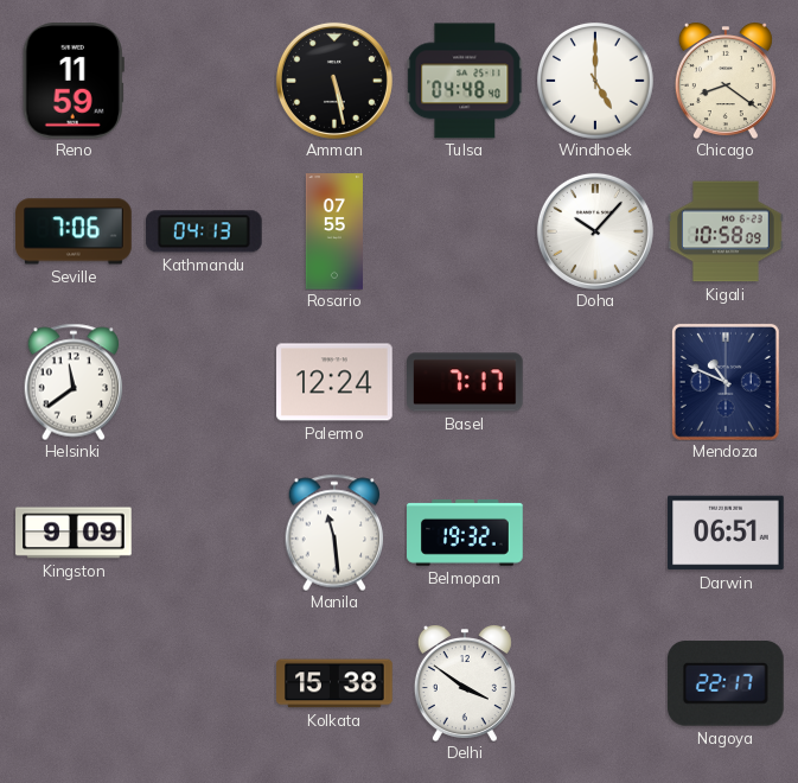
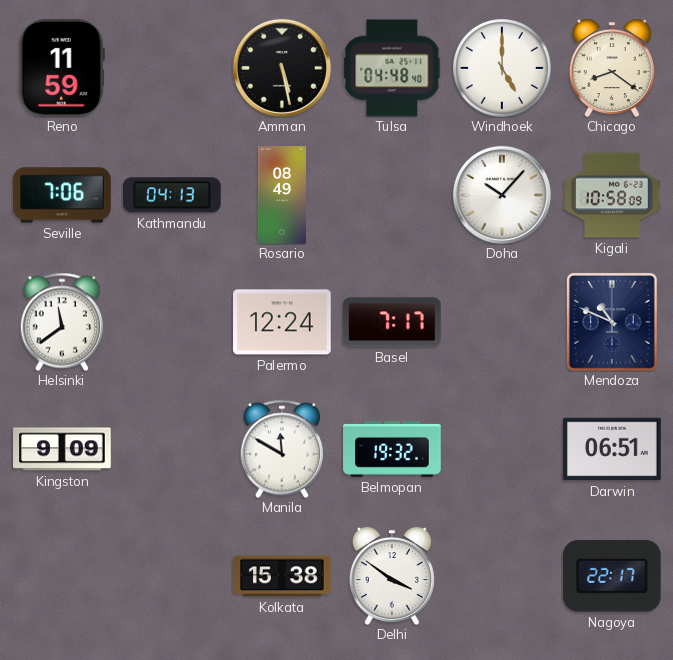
Rosario: 07:55 -> 08:49 (281, 195)
Manila: 11:29 -> 11:50 (282, 449)
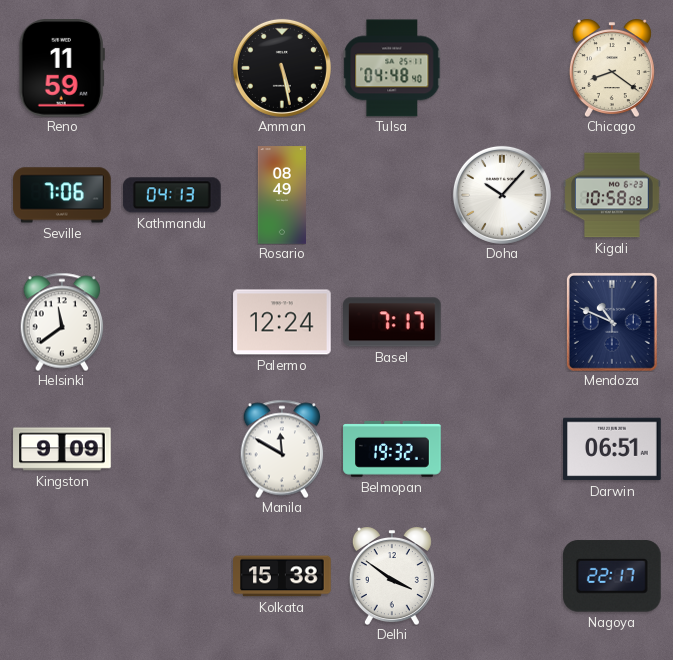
Windhoek: 5:00 -> none (503, 69)
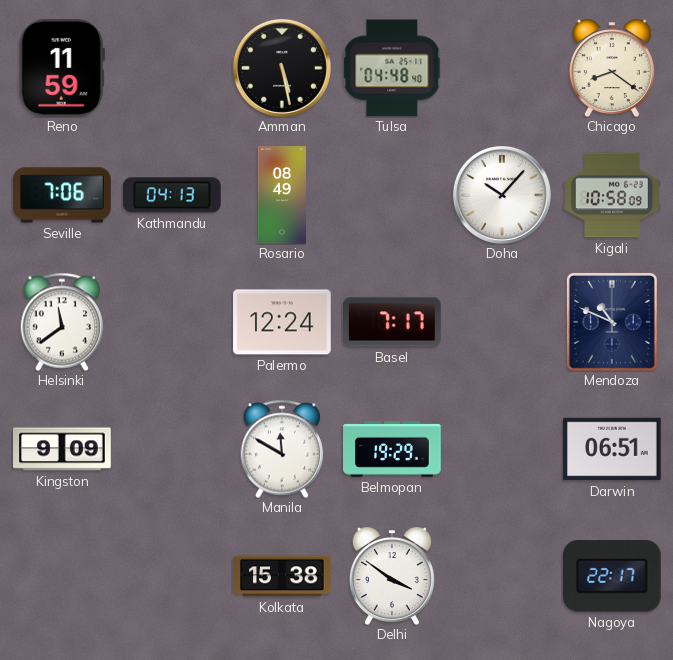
Belmopan: 19:32 -> 19:29 (392, 450)
